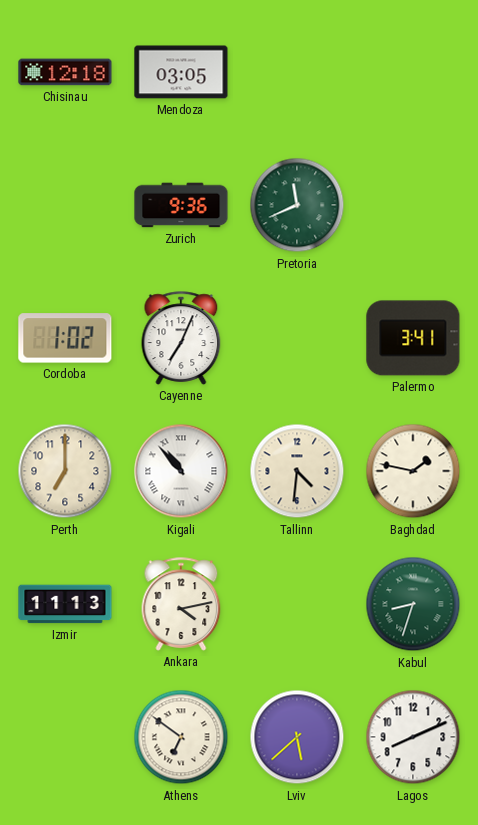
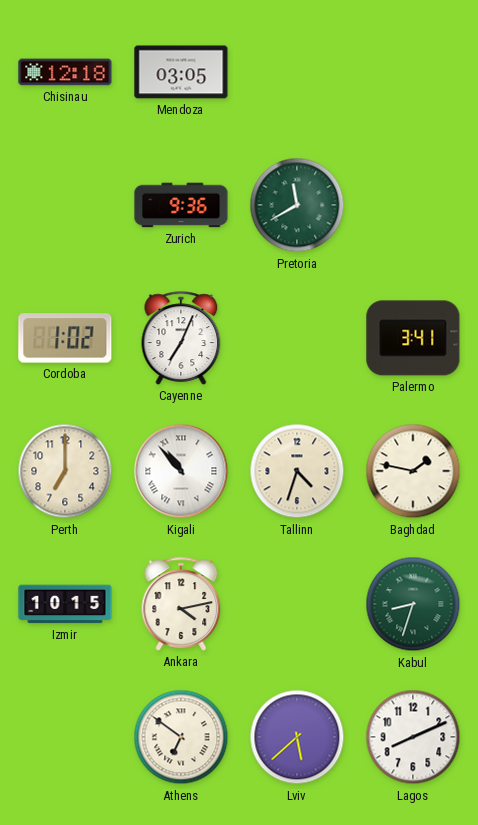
Pretoria: 11:41 -> 11:40 (297, 205)
Tallinn: 4:31 -> 4:33 (297, 471)
Izmir: 11:13 -> 10:15 (65, 604)
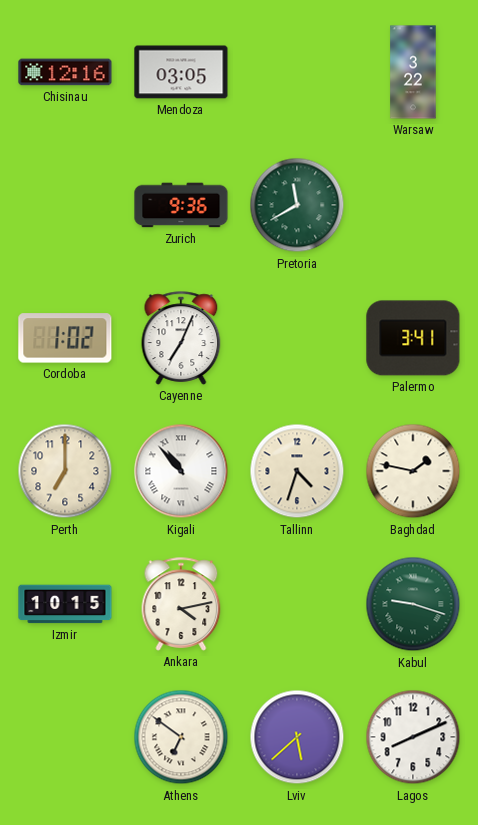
Chisinau: 12:18 -> 12:16 (65, 72)
Warsaw: none -> 3:22 (413, 72)
Kabul: 8:33 -> 9:18 (413, 604)
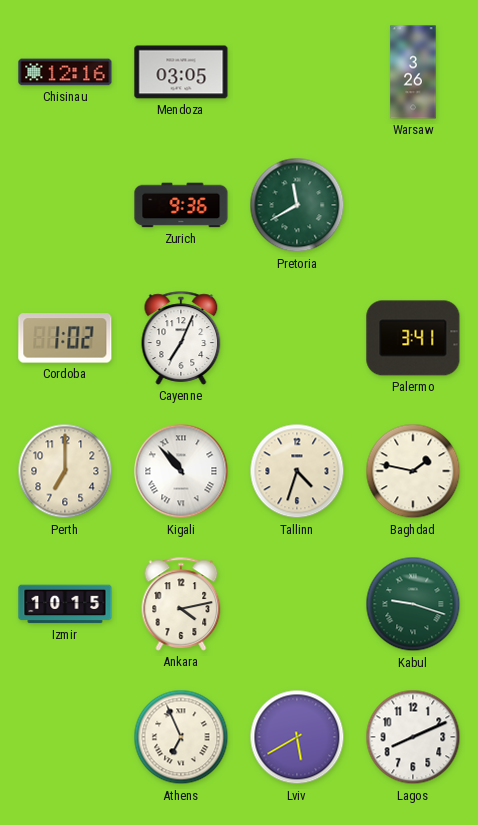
Warsaw: 3:22 -> 3:26 (413, 72)
Athens: 6:51 -> 6:56 (181, 737)
Lviv: 5:38 -> 5:40 (297, 737)
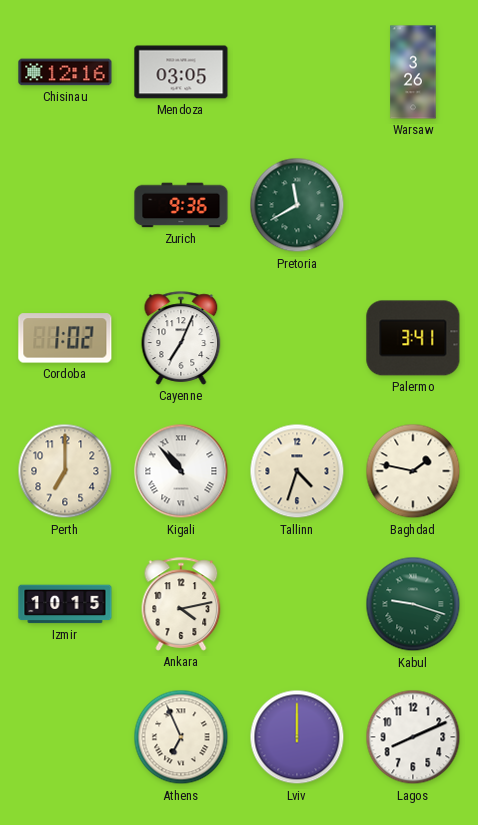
Lviv: 5:40 -> 12:00 (297, 737)
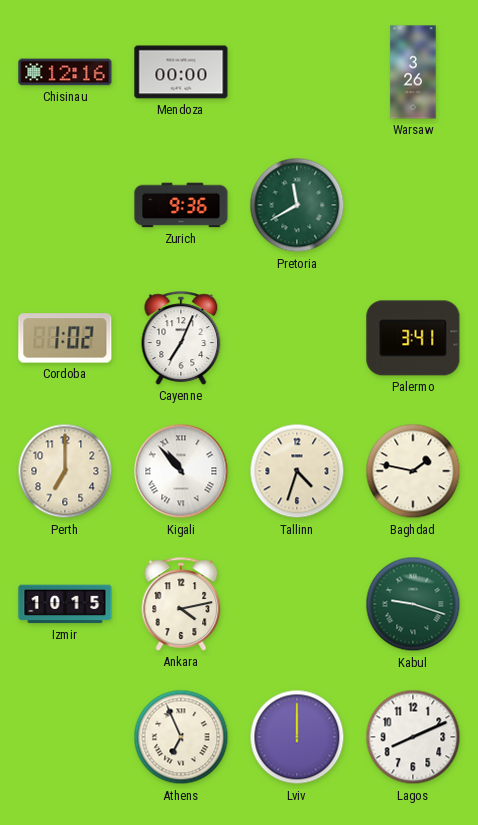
Mendoza: 03:05 -> 00:00 (181, 72)
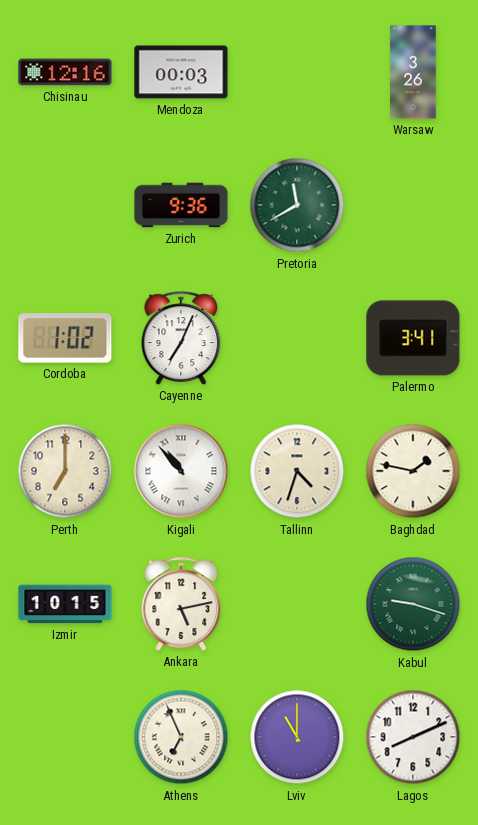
Mendoza: 00:00 -> 00:03 (181, 72)
Ankara: 4:13 -> 5:13 (181, 604)
Lviv: 12:00 -> 11:00 (297, 737)
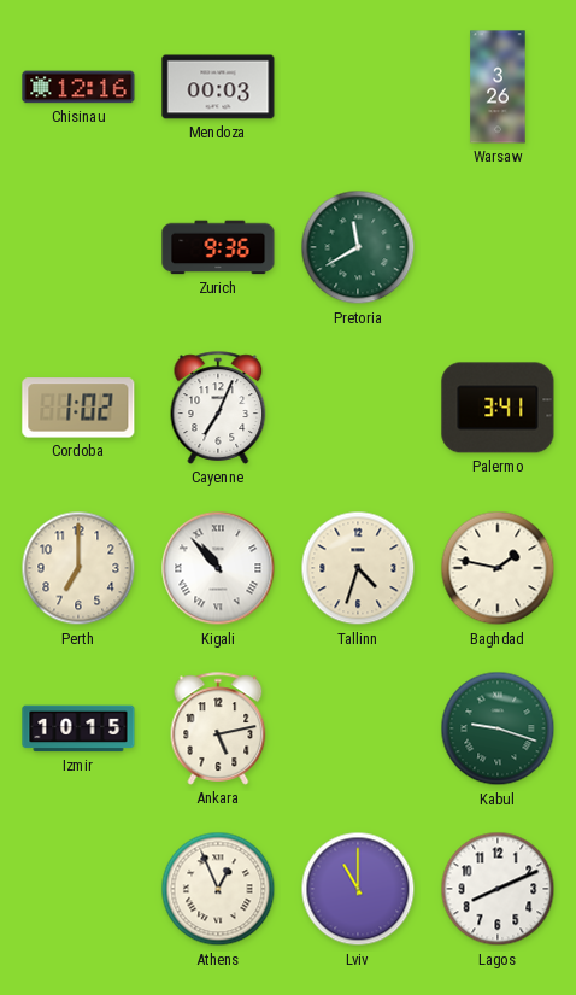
Athens: 6:56 -> 12:56 (218, 889)
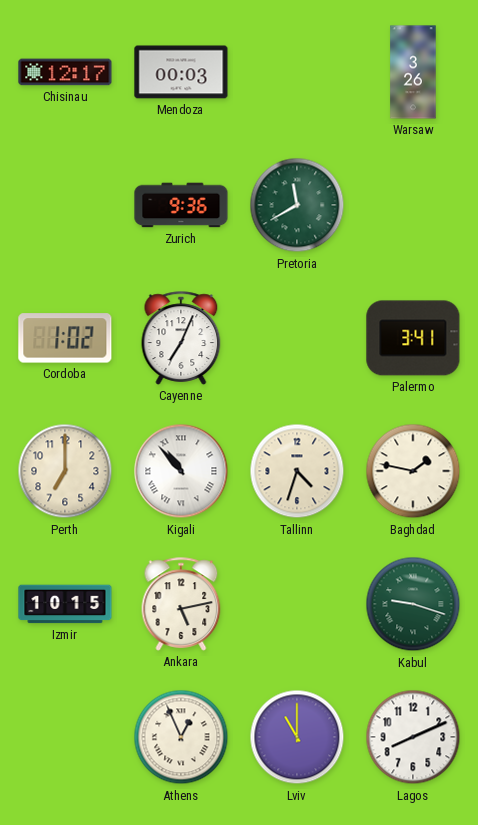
Chisinau: 12:16 -> 12:17 (65, 72)
